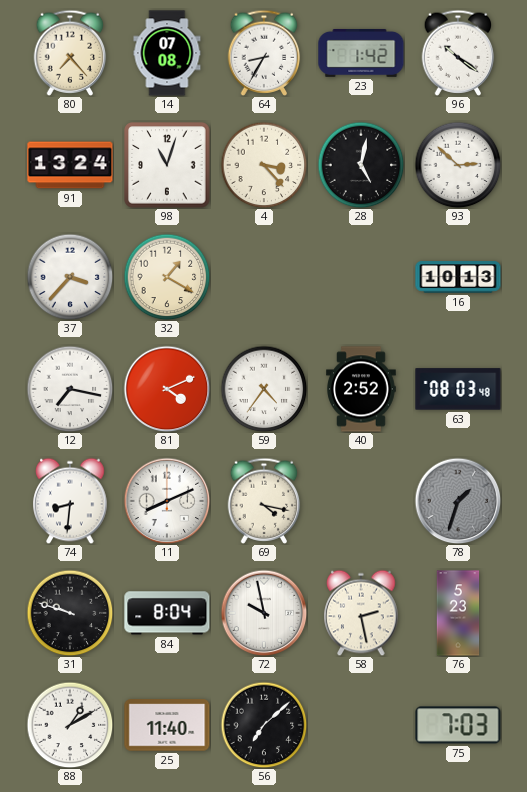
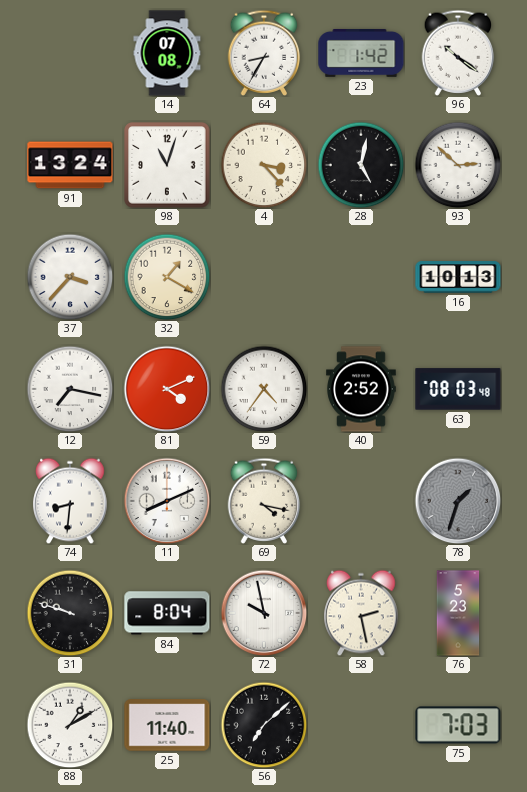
80: 7:23 -> none (70, 53)
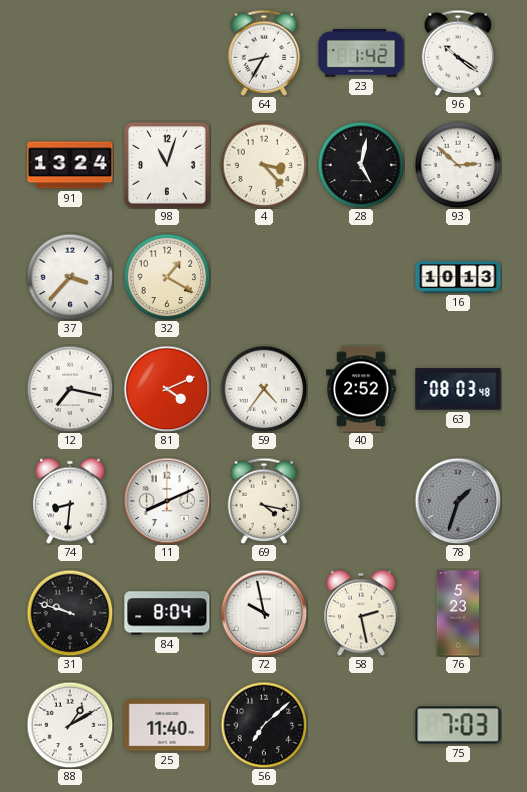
14: 07:08 -> none (167, 53)
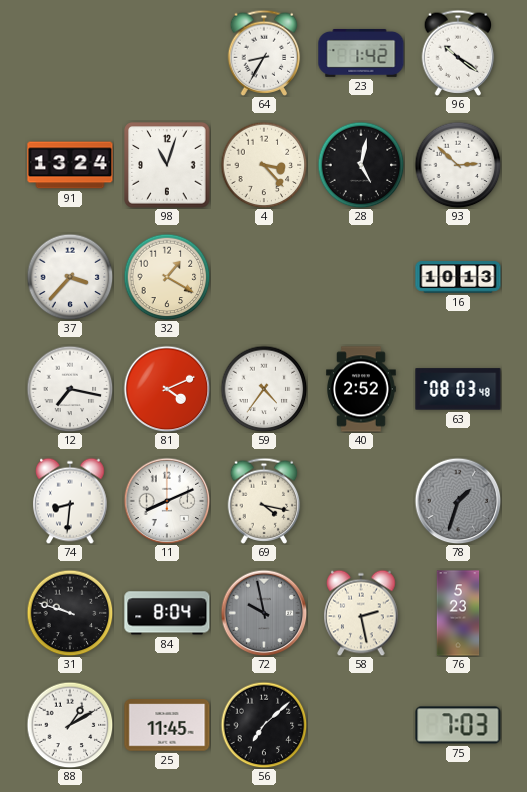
72 dial: white -> grey (264, 613)
25: 11:40 -> 11:45 (167, 725)
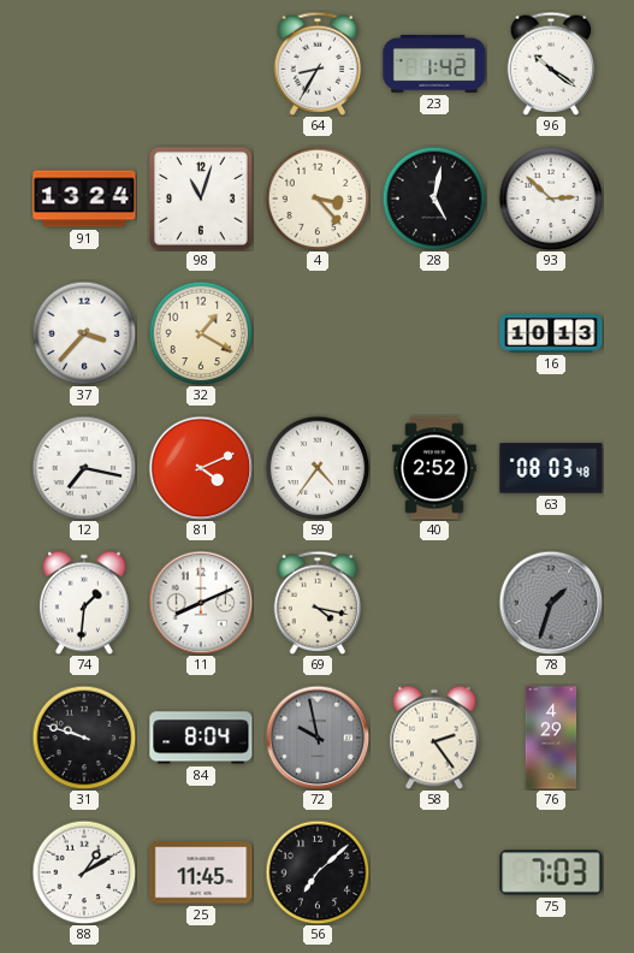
74: 8:31 -> 1:31 (84, 603)
58: 2:28 -> 2:24 (434, 738)
76: 5:23 -> 4:29 (551, 738)
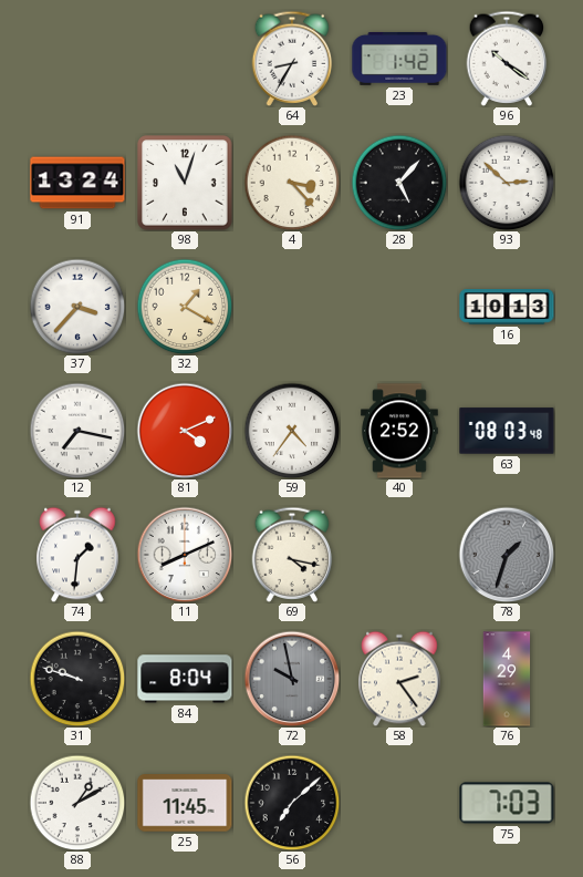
28: 5:02 -> 5:07 (399, 183)
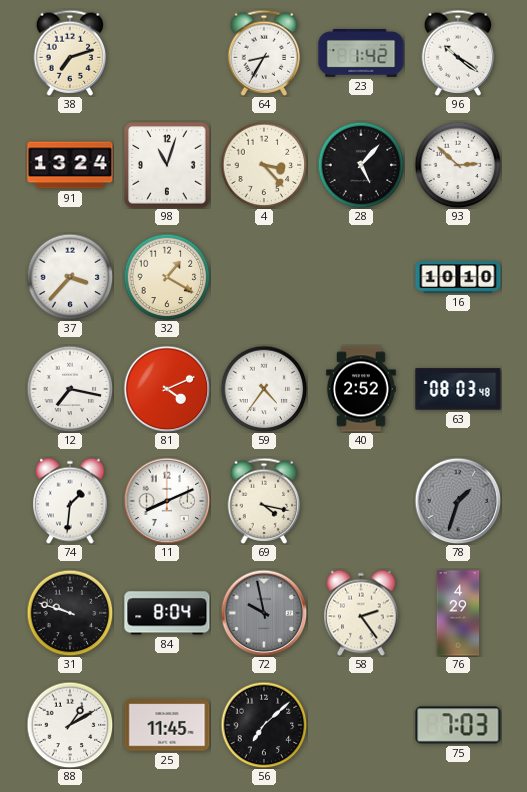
38: none -> 7:12 (70, 53)
16: 10:13 -> 10:10 (458, 277)
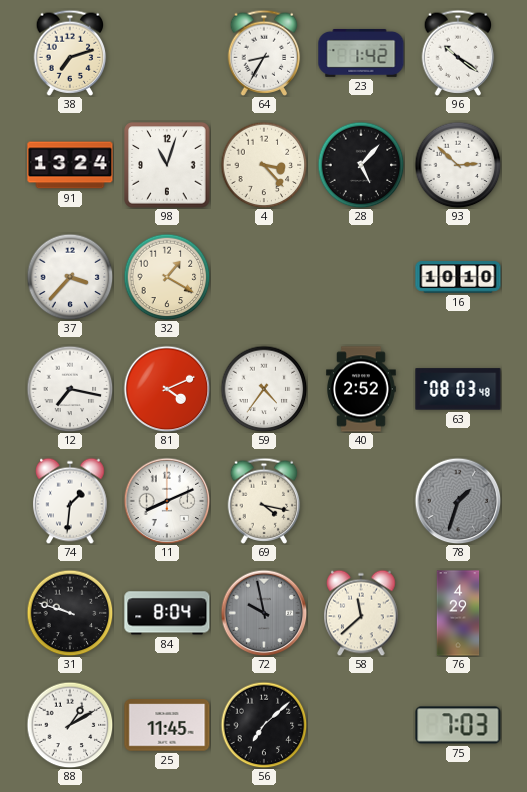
58: 2:24 -> 11:38 (361, 613)
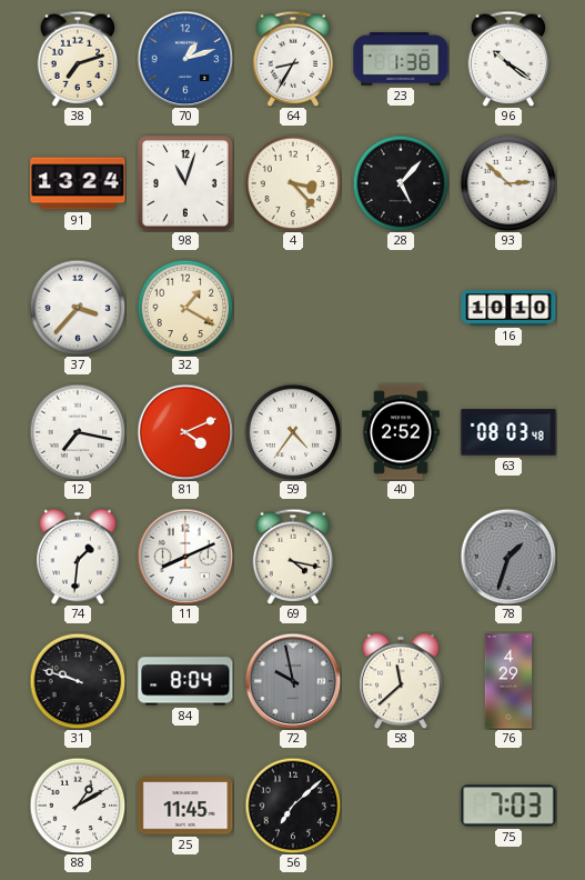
70: none -> 1:12 (185, 59)
23: 1:42 -> 1:38 (401, 59)
